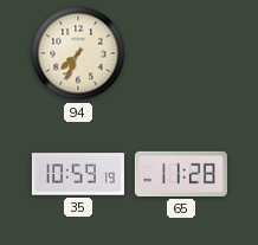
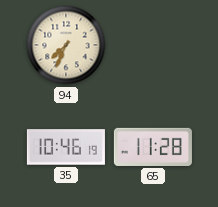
35: 10:59 -> 10:46 (66, 147)
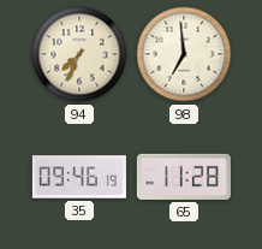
98: none -> 6:59 (184, 54)
35: 10:46 -> 09:46 (79, 177)
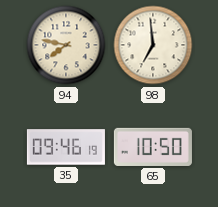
94: 7:34 -> 7:47 (66, 45)
65: 11:28 -> 10:50 (153, 147)
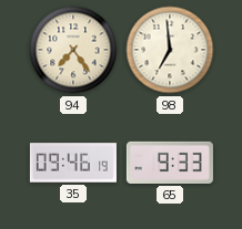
94: 7:47 -> 7:24 (73, 50)
65: 10:50 -> 9:33 (170, 163)
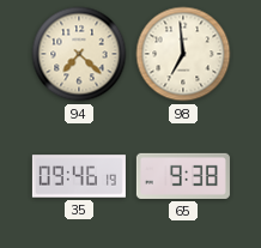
94: 7:24 -> 7:22 (79, 54)
65: 9:33 -> 9:38 (183, 176)
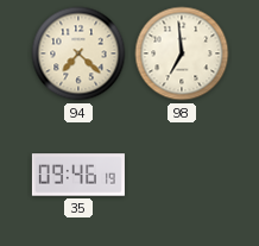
65: 9:38 -> none (183, 176)
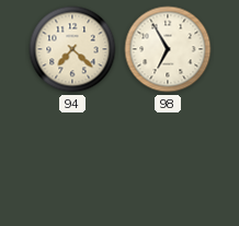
98: 6:59 -> 6:55 (168, 49)
35: 09:46 -> none (78, 175)
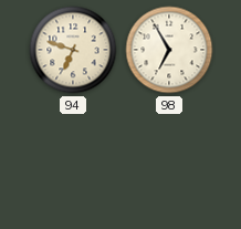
94: 7:22 -> 6:48 (73, 50)
